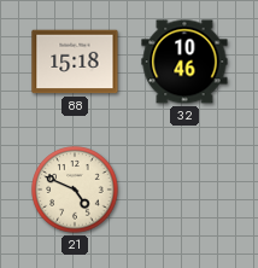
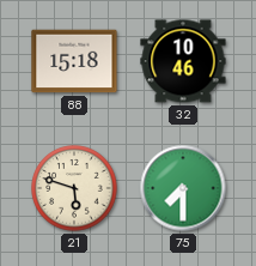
21: 4:49 -> 5:48 (74, 188)
75: none -> 7:30 (183, 188)
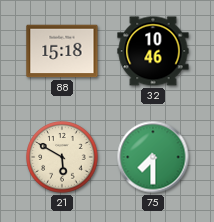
21: 5:48 -> 5:50 (62, 157)
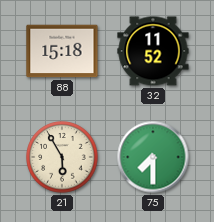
32: 10:46 -> 11:52 (153, 51)
21: 5:50 -> 5:55 (62, 157)
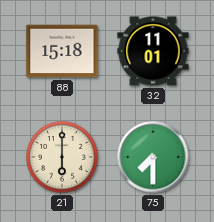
32: 11:52 -> 11:01 (153, 51)
21: 5:55 -> 6:00 (62, 157)
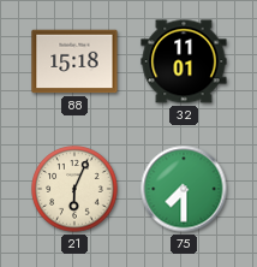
21: 6:00 -> 6:04 (74, 189)
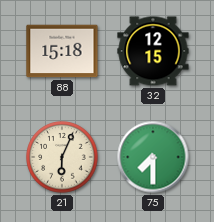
32: 11:01 -> 12:15 (153, 51)
